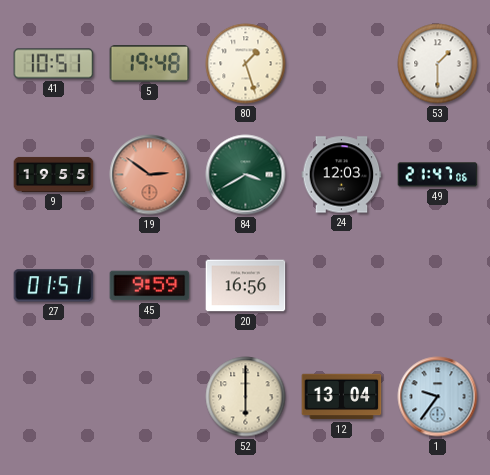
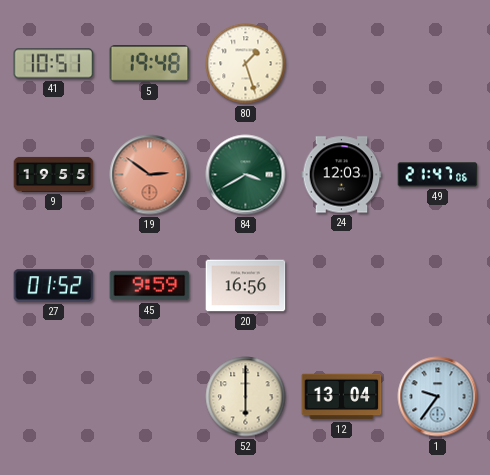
53: 1:30 -> none (438, 64)
27: 01:51 -> 01:52 (54, 286)
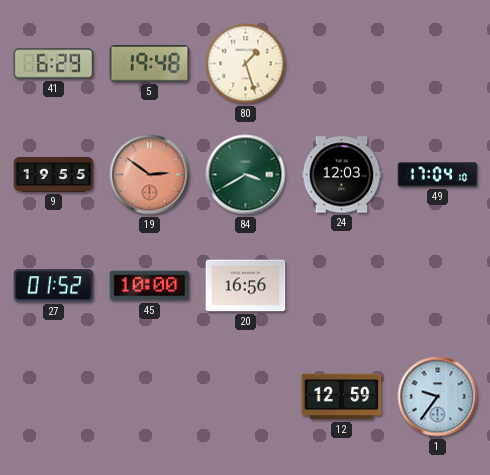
41: 10:51 -> 6:29 (54, 64)
49: 21:47 -> 17:04 (438, 175)
45: 9:59 -> 10:00 (150, 286)
52: 6:00 -> none (246, 397)
12: 13:04 -> 12:59 (342, 397)
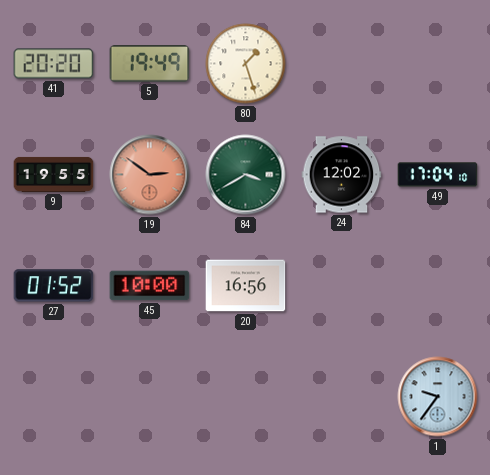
41: 6:29 -> 20:20 (54, 64)
5: 19:48 -> 19:49 (150, 64)
24: 12:03 -> 12:02 (342, 175)
12: 12:59 -> none (342, 397)
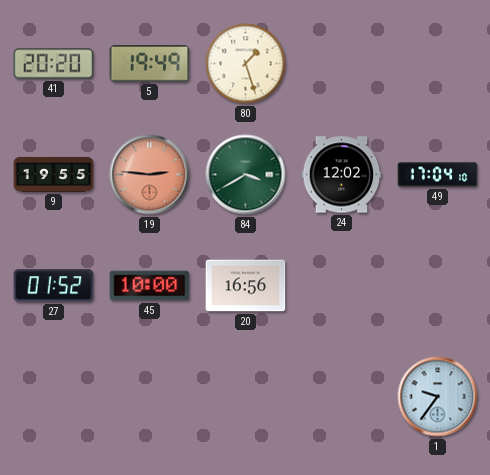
19: 2:51 -> 2:46 (150, 175)
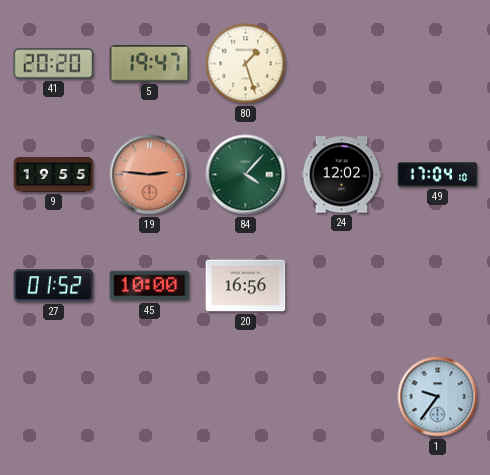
5: 19:49 -> 19:47 (150, 64)
84: 3:40 -> 4:07 (246, 175)
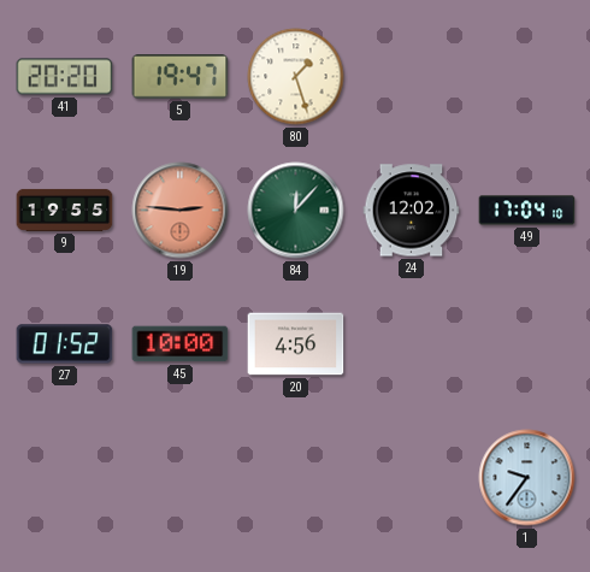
84: 4:07 -> 12:07 (296, 211)
20: 16:56 -> 4:56 (296, 344)
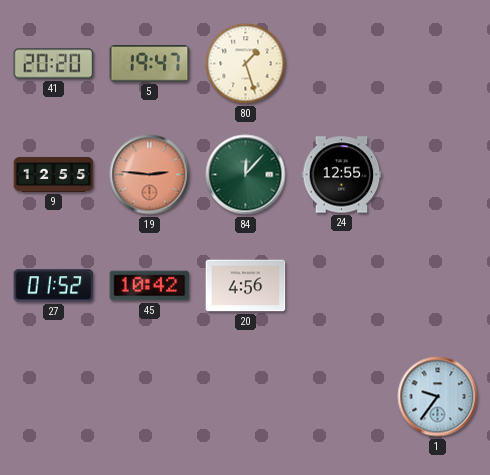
9: 19:55 -> 12:55 (54, 174)
24: 12:02 -> 12:55 (342, 175)
49: 17:04 -> none (527, 211)
45: 10:00 -> 10:42 (150, 286)
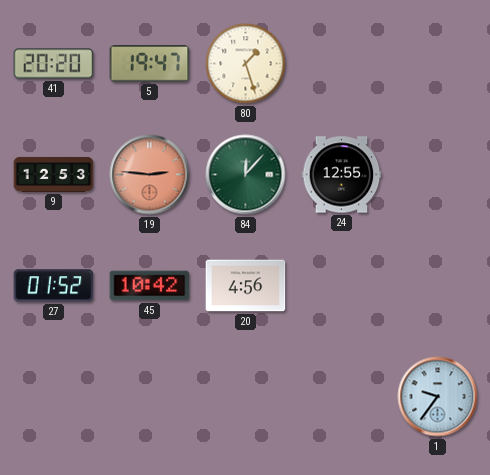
9: 12:55 -> 12:53 (54, 174)
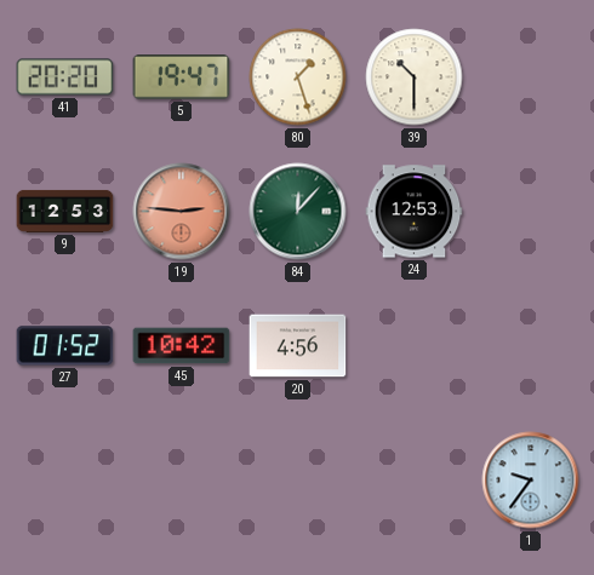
39: none -> 10:30 (415, 77)
24: 12:55 -> 12:53 (415, 212)
